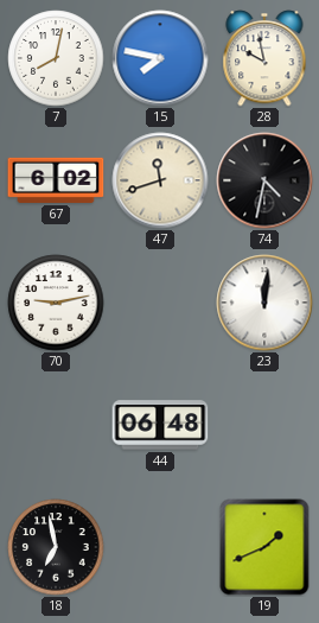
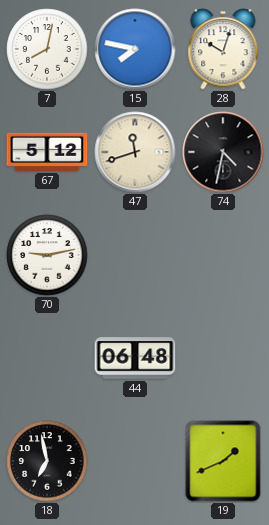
28: 9:58 -> 10:03 (223, 49)
67: 6:02 -> 5:12 (47, 152)
23: 12:01 -> none (264, 303)
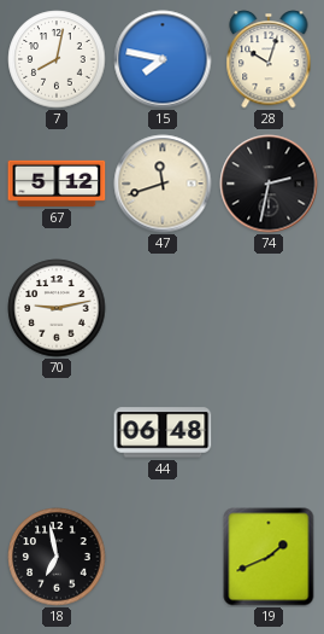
74: 4:32 -> 2:32 (269, 184)
